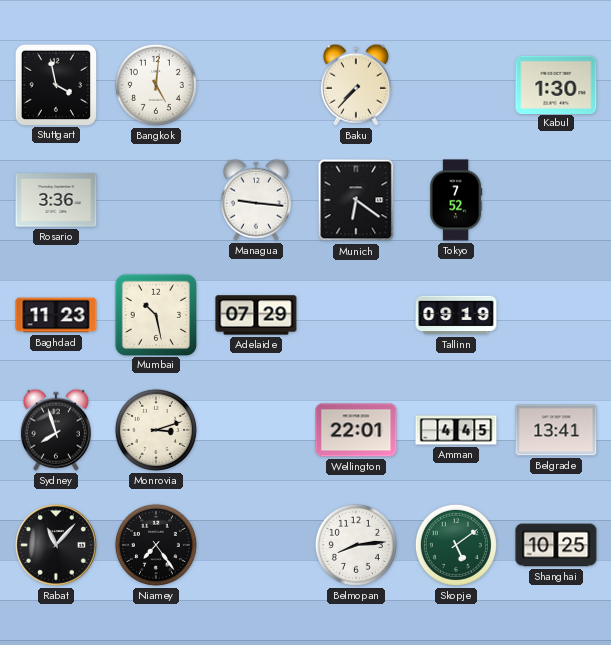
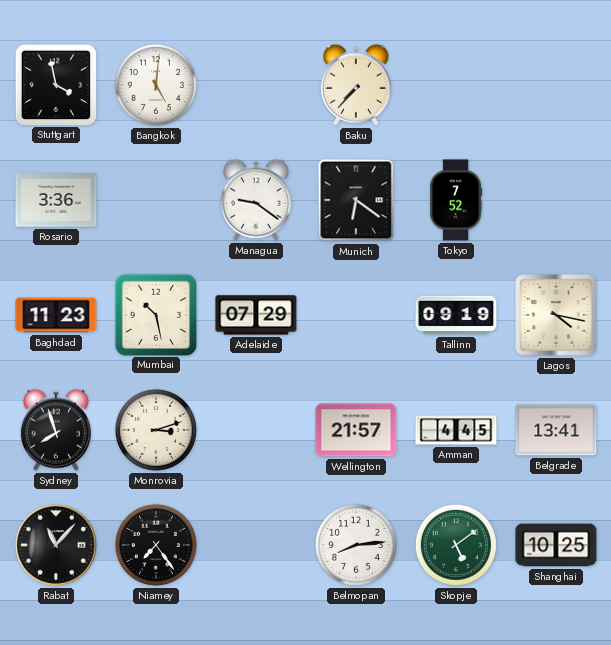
Kabul: 1:30 -> none (556, 84)
Managua: 9:16 -> 9:21 (256, 200)
Lagos: none -> 4:17 (556, 315)
Wellington: 22:01 -> 21:57 (356, 430)
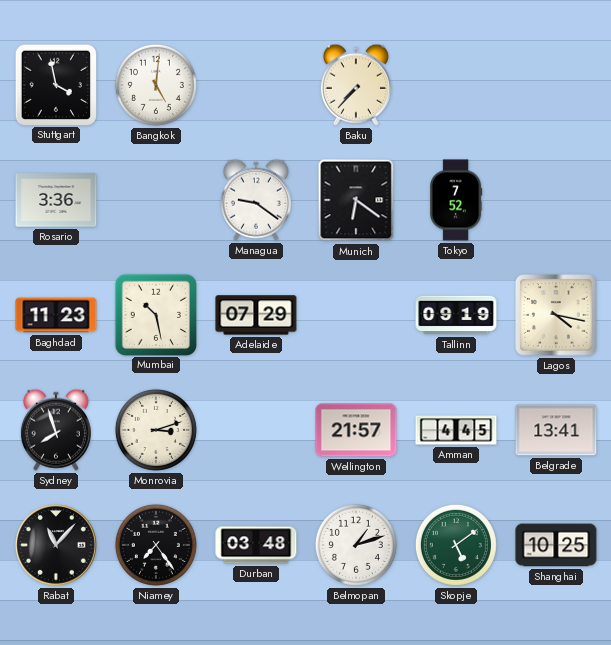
Durban: none -> 03:48 (256, 545)
Belmopan: 8:14 -> 1:12 (356, 545)
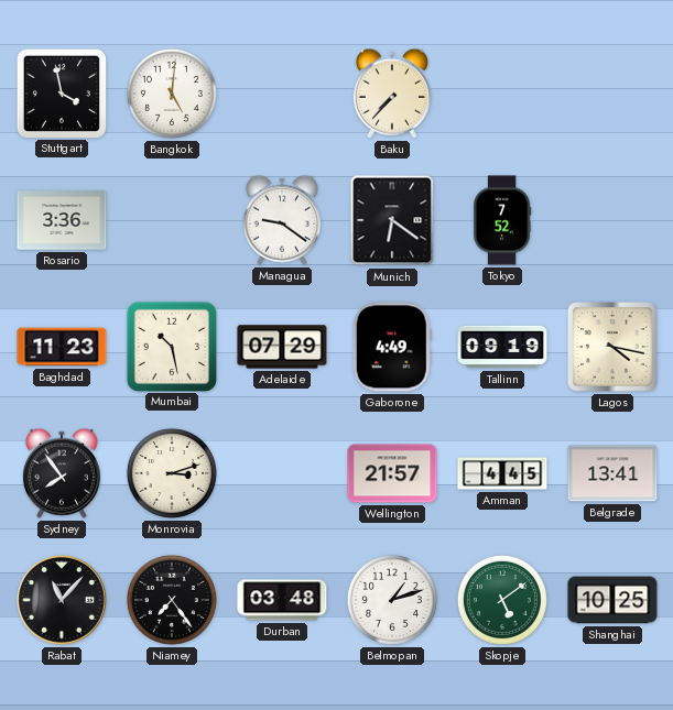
Gaborone: none -> 4:49 (392, 347)
Sydney: 7:57 -> 7:54 (62, 473)
